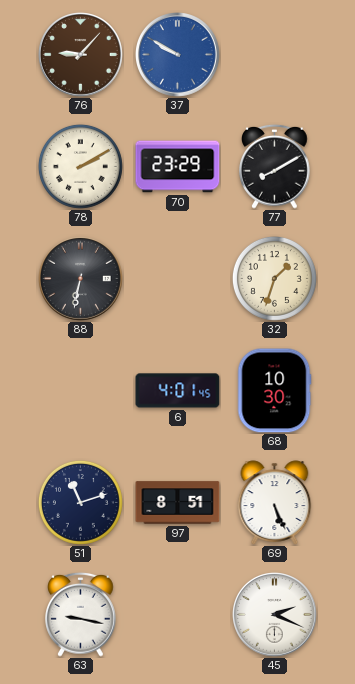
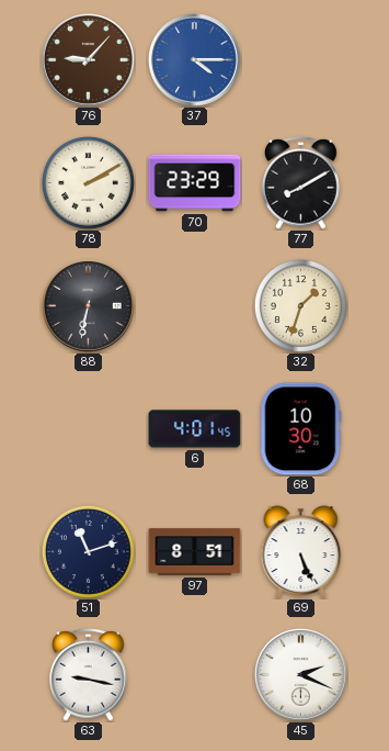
37: 9:50 -> 4:15 (195, 60)
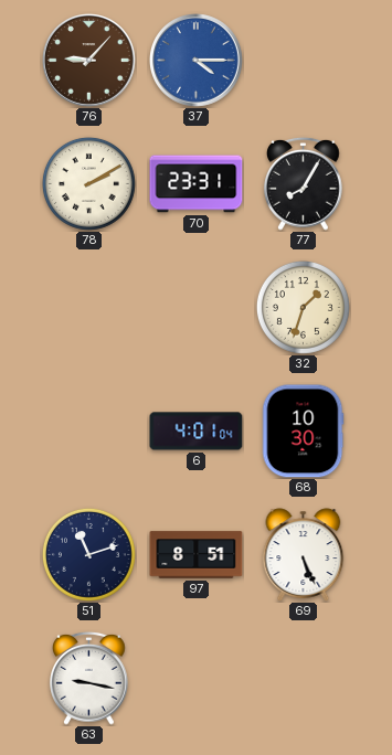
70: 23:29 -> 23:31 (197, 184)
77: 8:10 -> 8:05 (304, 183)
88: 6:32 -> none (89, 306)
6: 4:01:45 -> 4:01:04 (197, 432)
45: 2:19 -> none (301, 675)
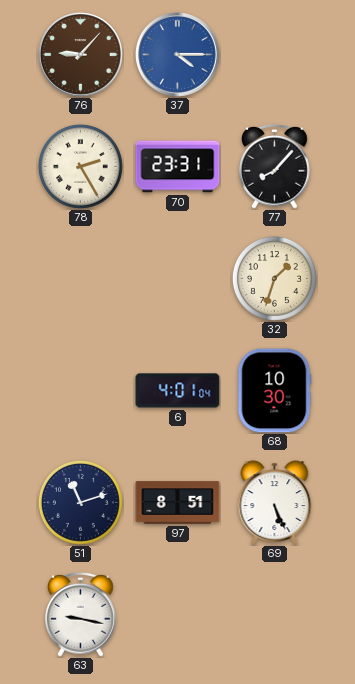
78: 2:10 -> 2:25 (80, 166)
77: 8:05 -> 8:07 (275, 166)
